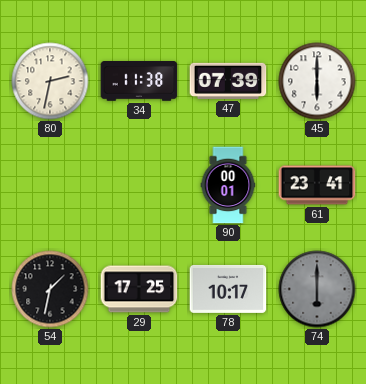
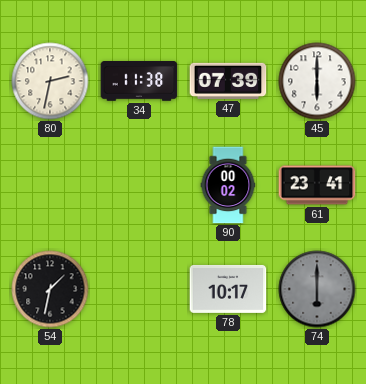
90: 00:01 -> 00:02 (228, 185)
29: 17:25 -> none (139, 289)
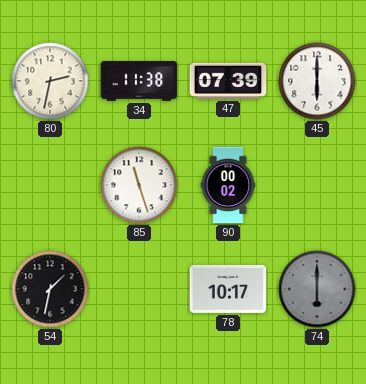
85: none -> 11:27 (139, 185)
61: 23:41 -> none (317, 185)
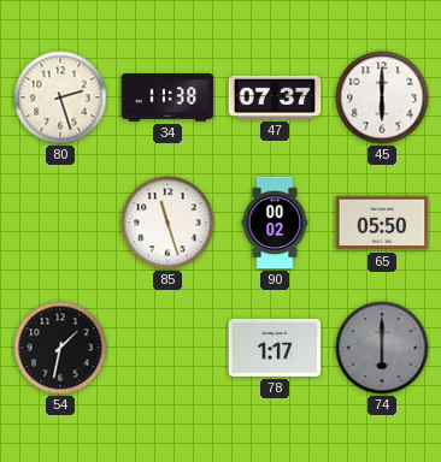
80: 2:32 -> 2:27 (60, 97)
47: 07:39 -> 07:37 (275, 97)
65: none -> 05:50 (382, 223)
78: 10:17 -> 1:17 (275, 348)
